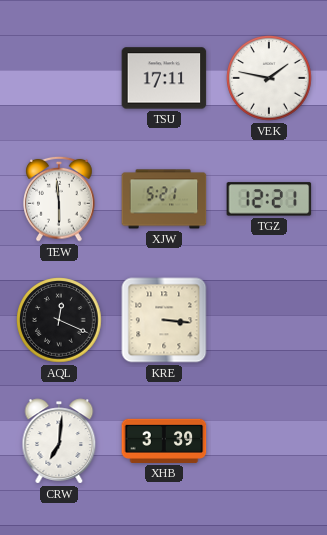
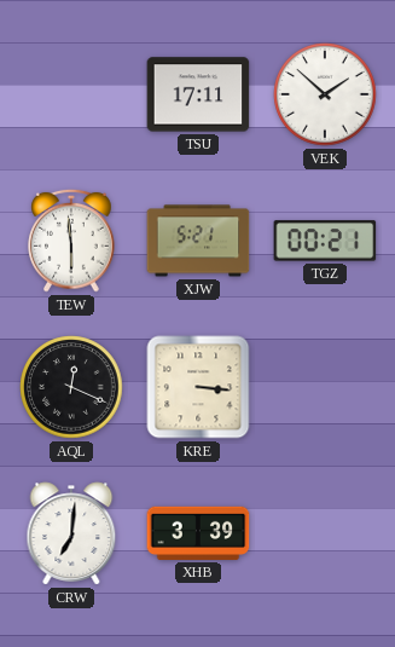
VEK: 1:47 -> 1:52 (325, 94)
TGZ: 12:21 -> 00:21 (325, 241)
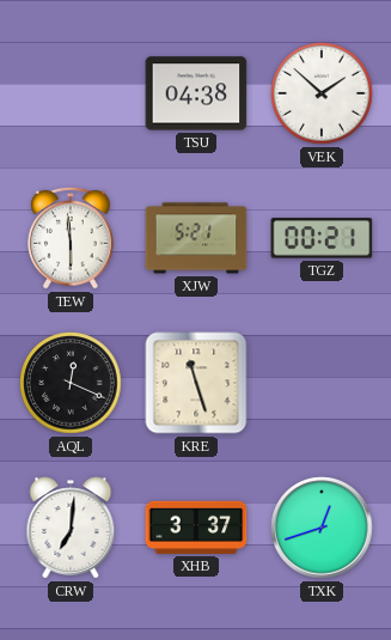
TSU: 17:11 -> 04:38 (196, 93)
KRE: 3:16 -> 11:27 (196, 383)
XHB: 3:39 -> 3:37 (196, 528)
TXK: none -> 12:42 (322, 528)
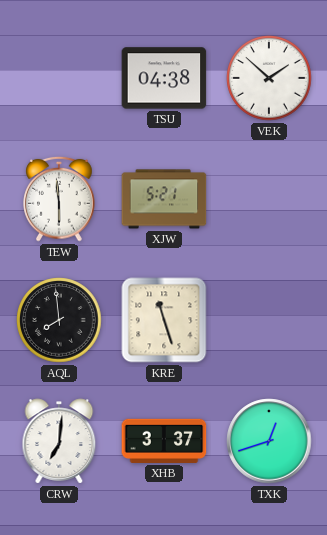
TGZ: 00:21 -> none (322, 238)
AQL: 12:19 -> 7:59 (59, 320)
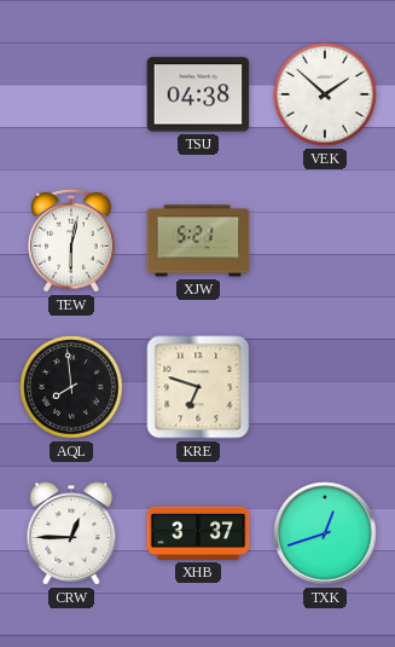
TEW: 5:59 -> 6:02 (71, 241)
KRE: 11:27 -> 6:48 (198, 387)
CRW: 7:01 -> 12:45 (71, 533)
